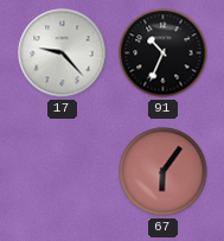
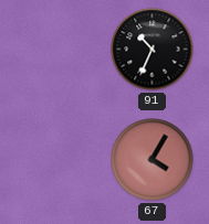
17: 9:23 -> none (63, 53)
67: 6:06 -> 4:05 (153, 160)
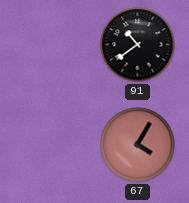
91: 10:34 -> 10:39 (138, 45)
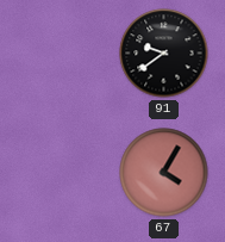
91: 10:39 -> 9:39 (164, 54)
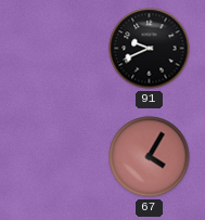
91: 9:39 -> 9:41 (150, 49)
